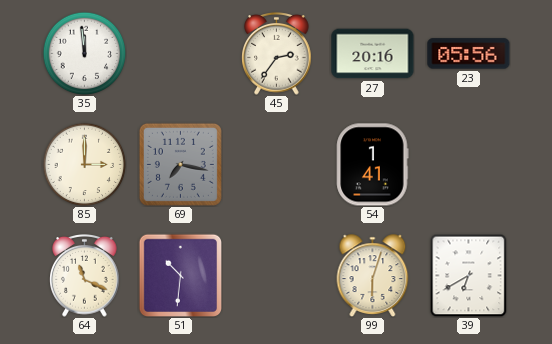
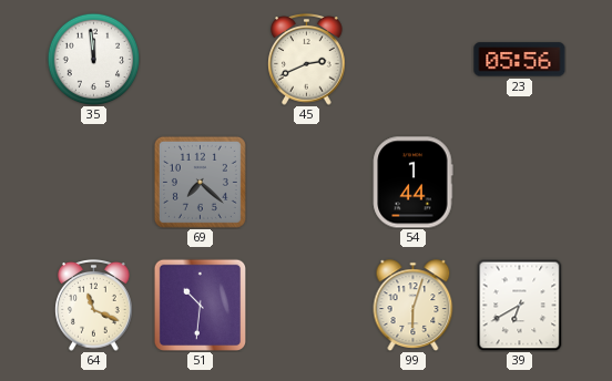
45: 2:36 -> 2:41 (307, 60)
27: 20:16 -> none (373, 54)
85: 3:00 -> none (84, 164)
69: 7:17 -> 7:22 (200, 182)
54: 1:41 -> 1:44 (414, 183)
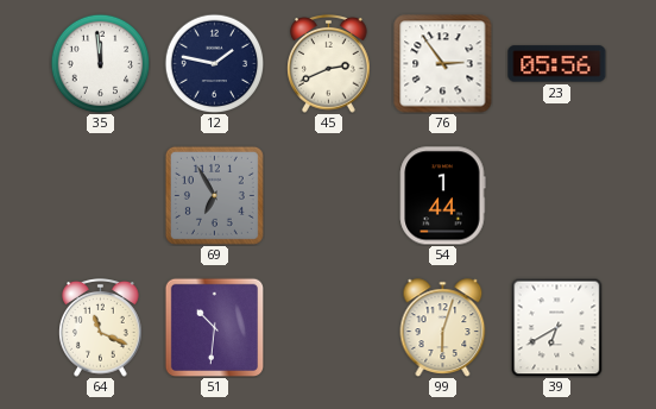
12: none -> 1:47 (214, 63)
76: none -> 2:54 (443, 64)
69: 7:22 -> 6:55 (214, 195)
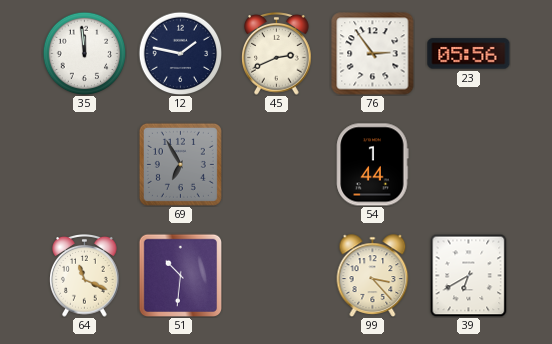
99: 6:03 -> 3:23 (373, 276)
